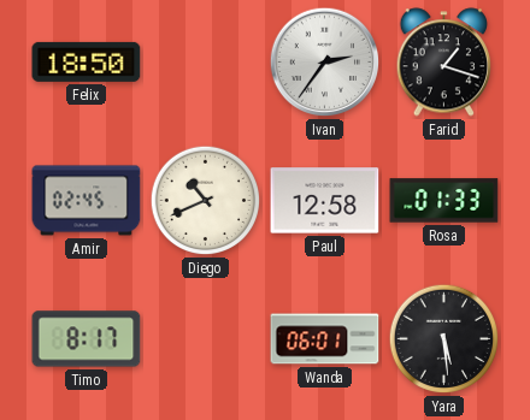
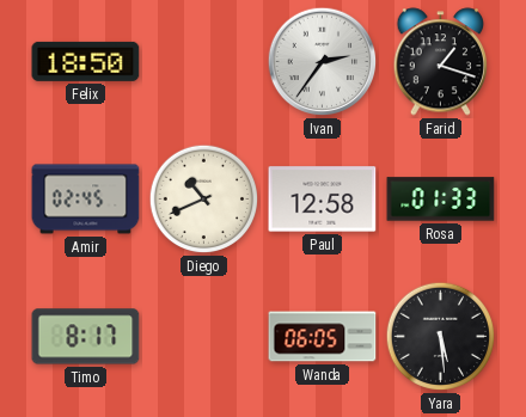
Wanda: 06:01 -> 06:05 (323, 337)
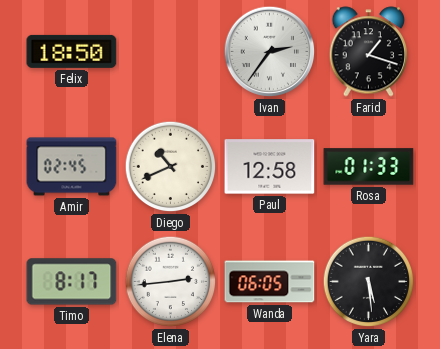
Elena: none -> 2:44 (171, 282)
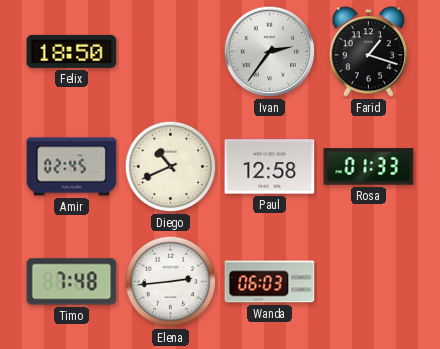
Timo: 8:17 -> 7:48 (72, 282)
Wanda: 06:05 -> 06:03 (270, 282)
Yara: 5:29 -> none (369, 282)
